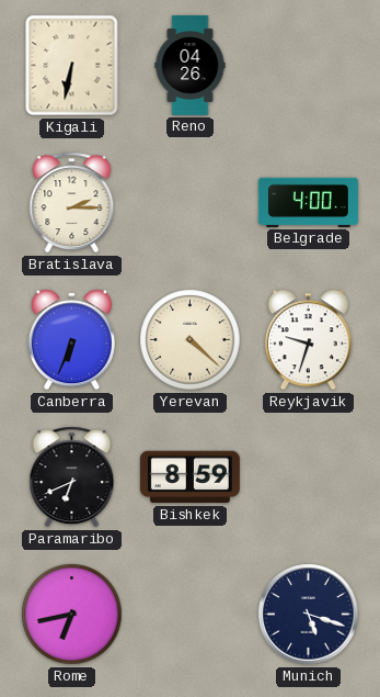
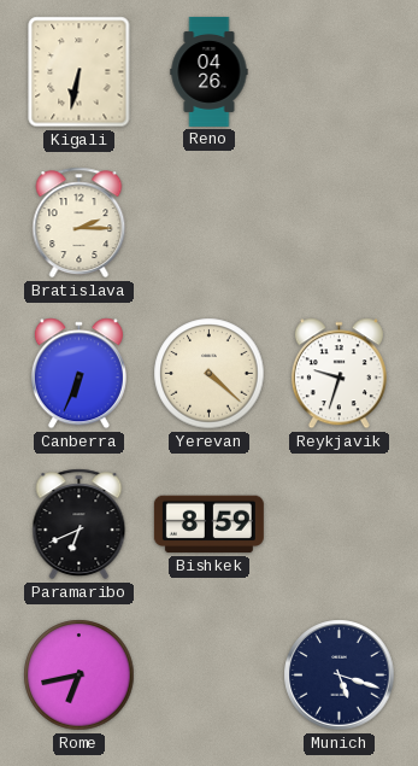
Belgrade: 4:00 -> none (308, 202)
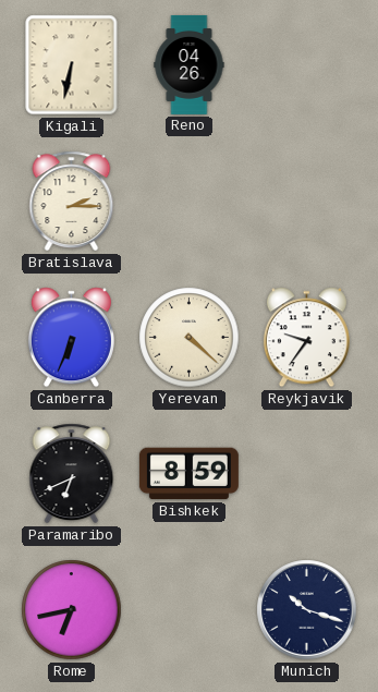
Reykjavik: 9:33 -> 9:36 (306, 338)
Munich: 5:18 -> 10:18 (307, 610)
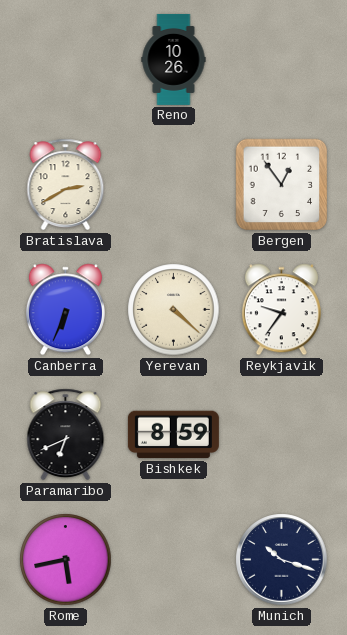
Kigali: 6:32 -> none (72, 65)
Reno: 04:26 -> 10:26 (174, 59)
Bratislava: 2:15 -> 2:40 (66, 185)
Bergen: none -> 12:54 (282, 185)
Rome: 6:43 -> 5:43 (66, 560)
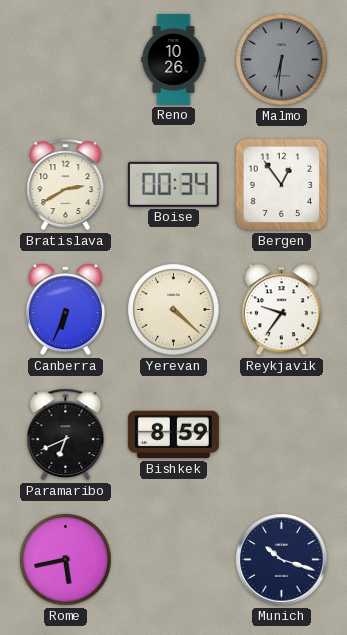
Malmo: none -> 6:31 (282, 60)
Boise: none -> 00:34 (173, 184)
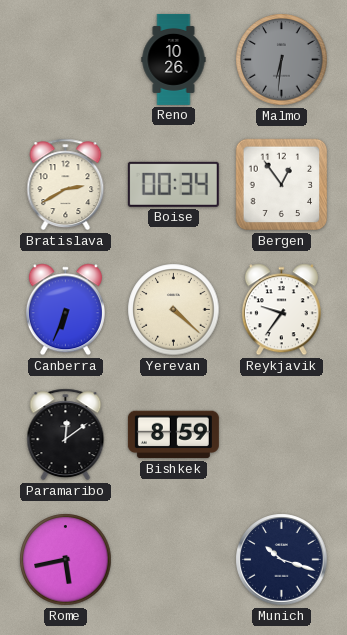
Paramaribo: 6:41 -> 12:09 (66, 435)
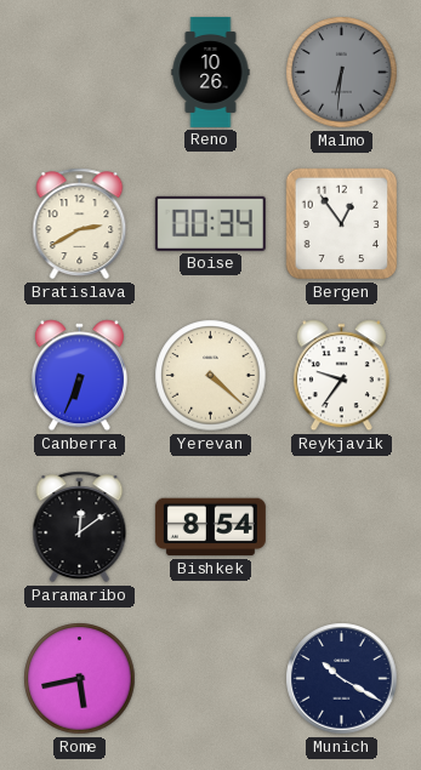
Bishkek: 8:59 -> 8:54 (210, 527)
Munich: 10:18 -> 10:20 (342, 679)
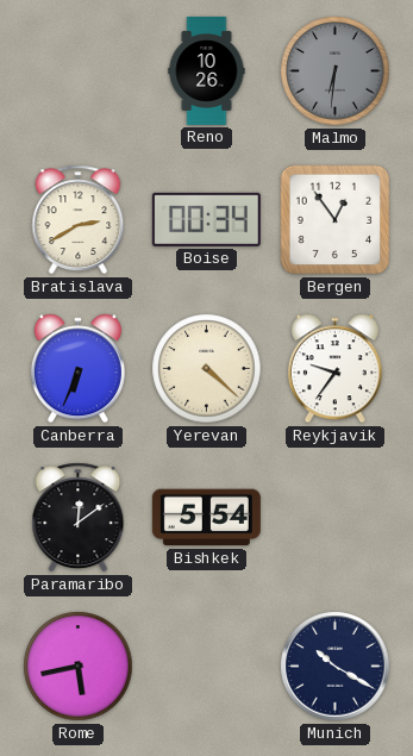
Bishkek: 8:54 -> 5:54 (206, 518)
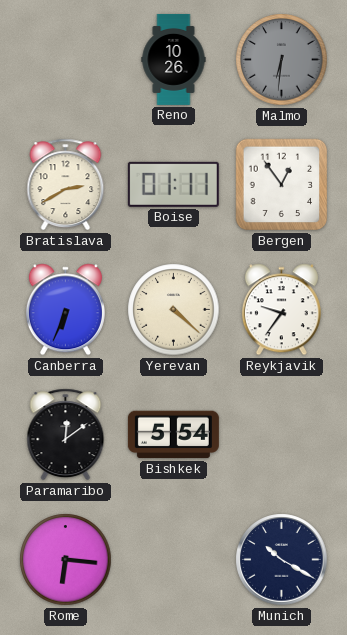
Boise: 00:34 -> 01:11 (173, 184)
Rome: 5:43 -> 6:16 (66, 560)
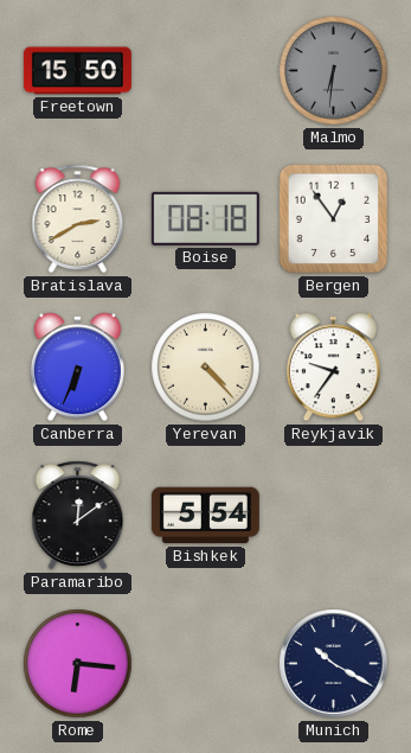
Freetown: none -> 15:50 (77, 71)
Reno: 10:26 -> none (174, 59)
Boise: 01:11 -> 08:18 (205, 218)
Yerevan: 4:22 -> 4:23 (206, 368)
